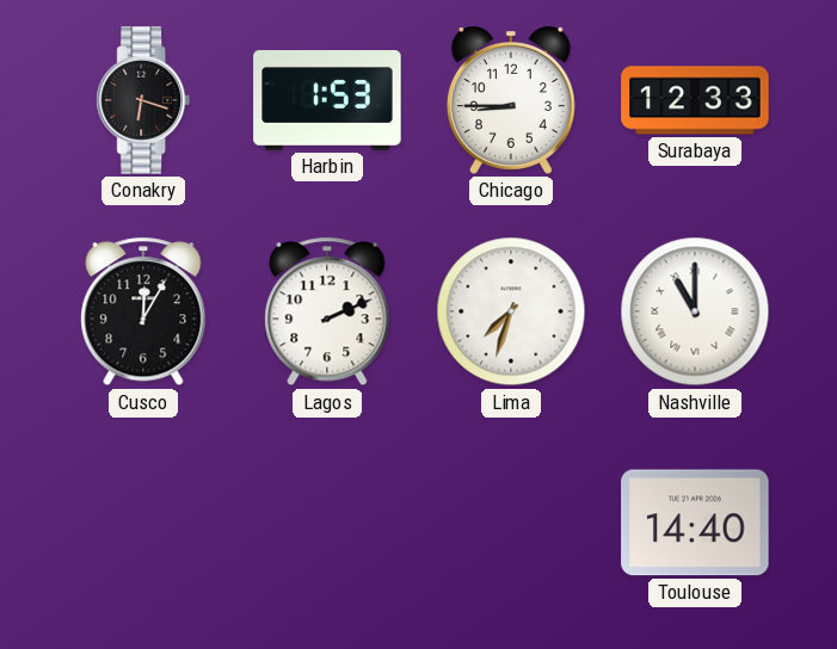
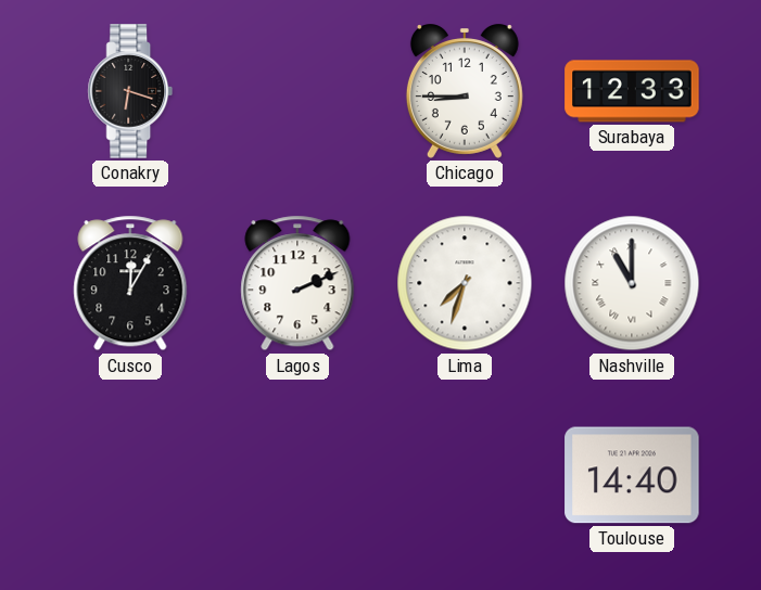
Harbin: 1:53 -> none (327, 100)
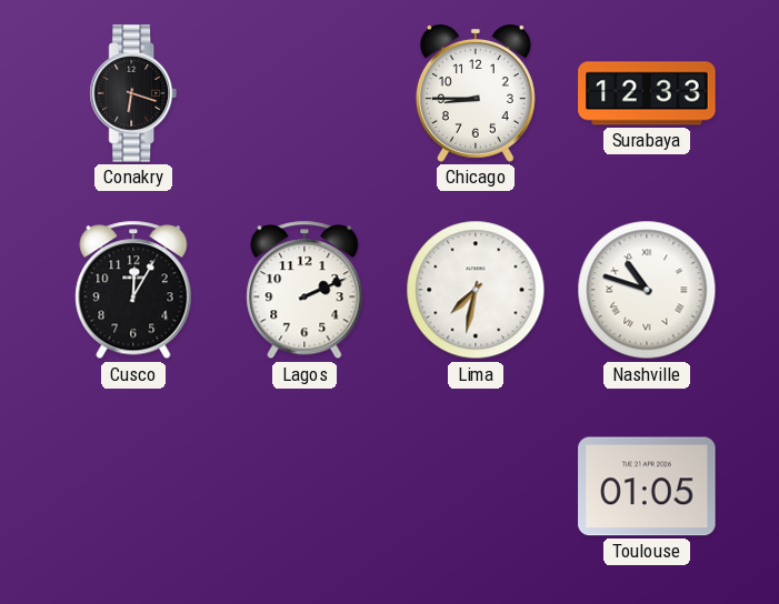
Lima: 7:33 -> 7:32 (476, 290)
Nashville: 11:00 -> 10:48 (647, 290)
Toulouse: 14:40 -> 01:05 (647, 486)
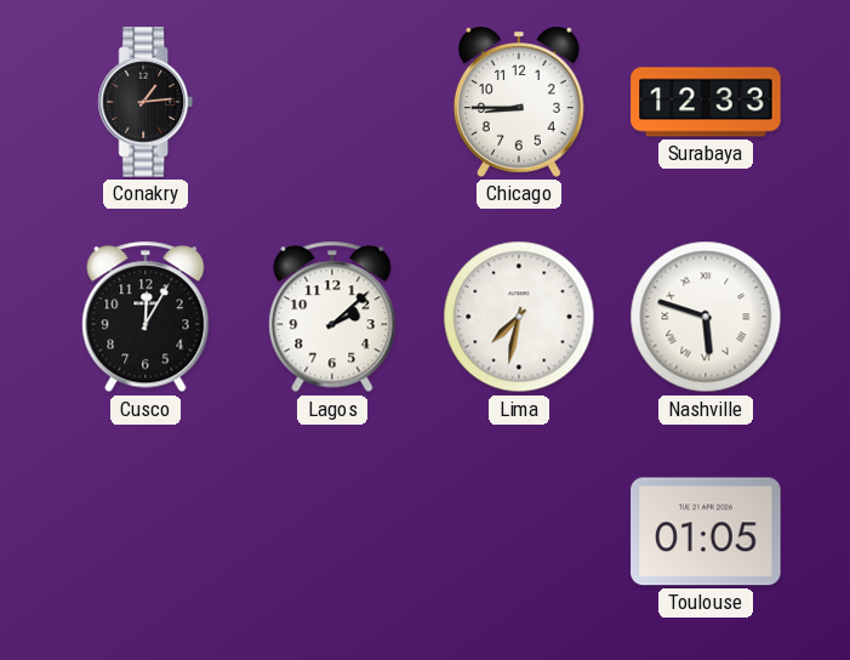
Conakry: 6:18 -> 1:14 (146, 102)
Lagos: 2:11 -> 2:08 (332, 317)
Nashville: 10:48 -> 5:48 (706, 317)
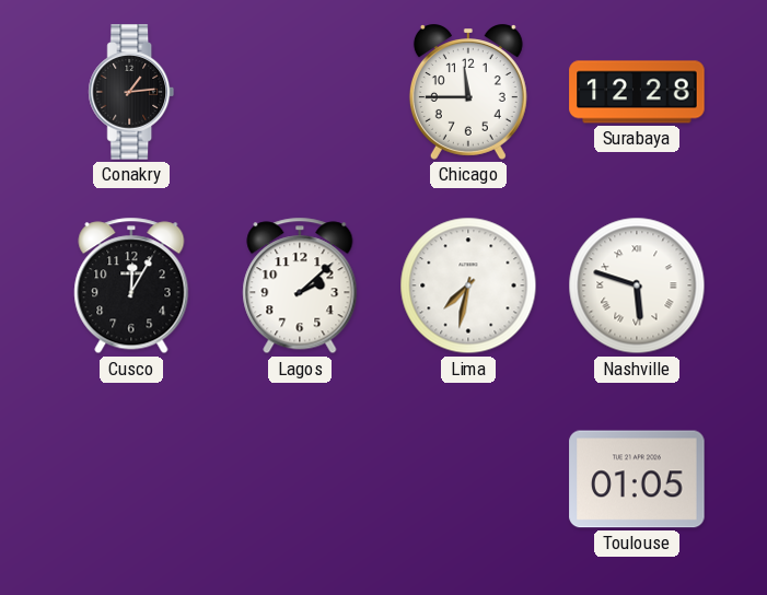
Chicago: 8:45 -> 11:45 (468, 92)
Surabaya: 12:33 -> 12:28 (637, 92)
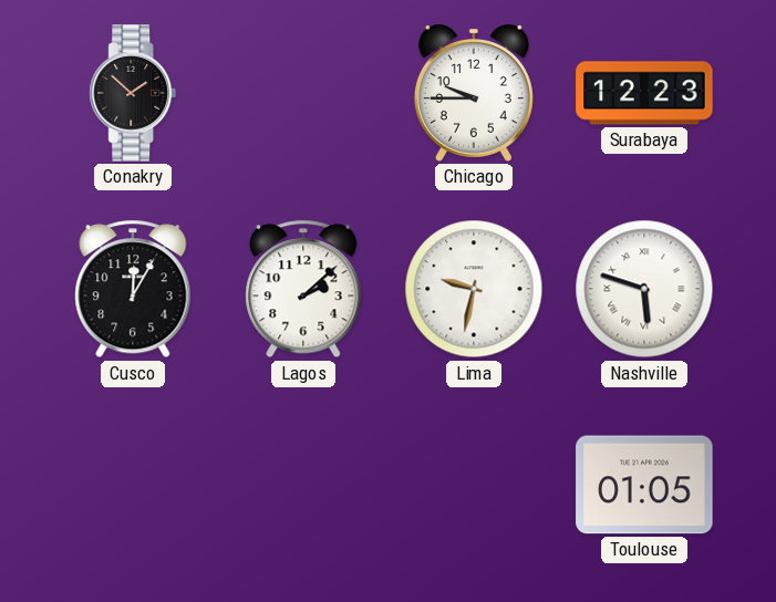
Conakry: 1:14 -> 1:52 (133, 93)
Chicago: 11:45 -> 9:45 (474, 93)
Surabaya: 12:28 -> 12:23 (644, 93)
Lima: 7:32 -> 9:32 (474, 289)
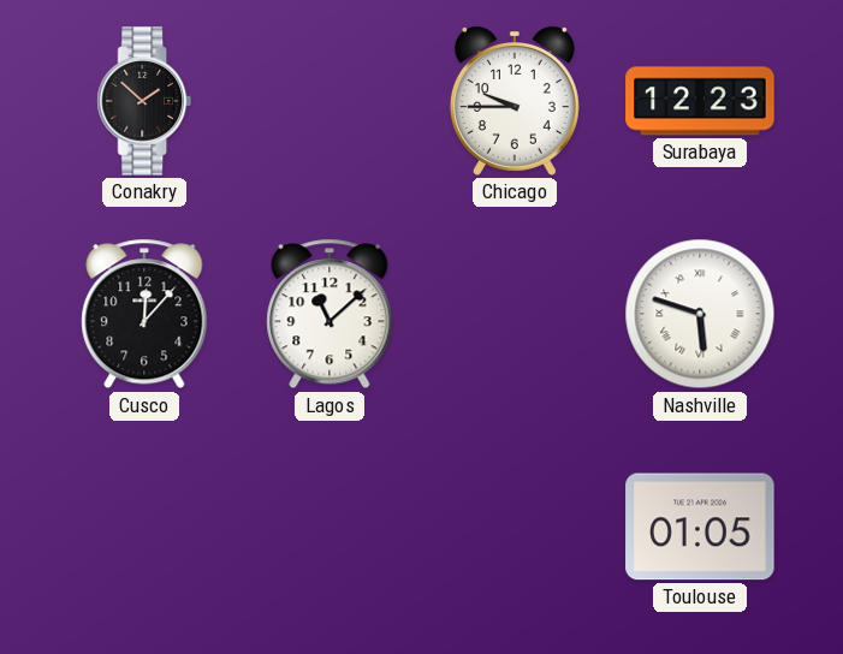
Cusco: 12:05 -> 12:07 (144, 314)
Lagos: 2:08 -> 11:08 (330, 314)
Lima: 9:32 -> none (474, 289)
